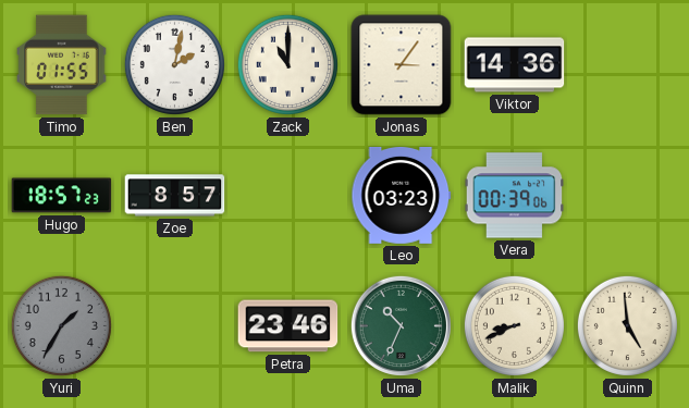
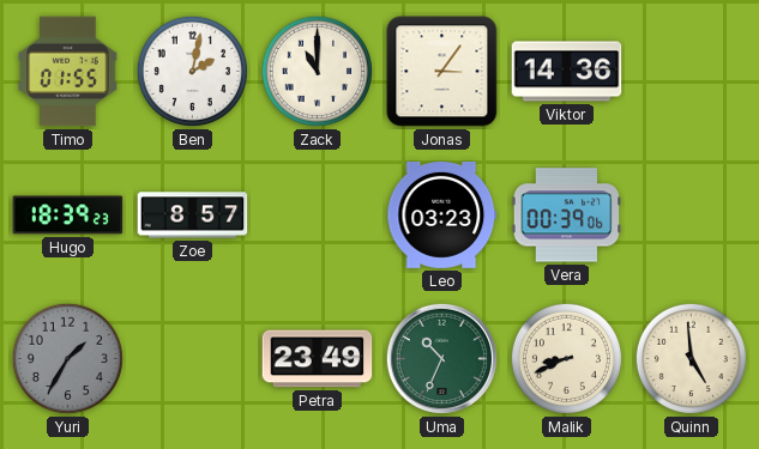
Hugo: 18:57 -> 18:39 (68, 216)
Petra: 23:46 -> 23:49 (318, 359)
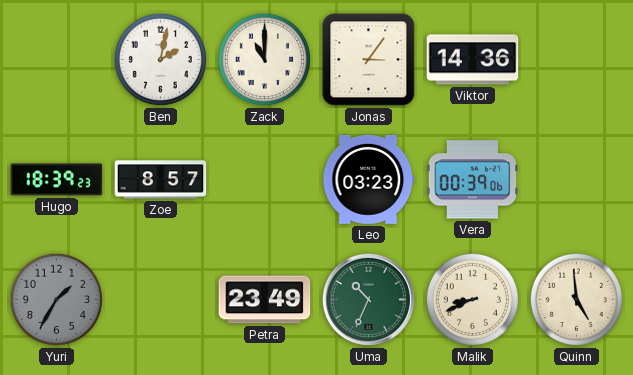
Timo: 01:55 -> none (68, 72)
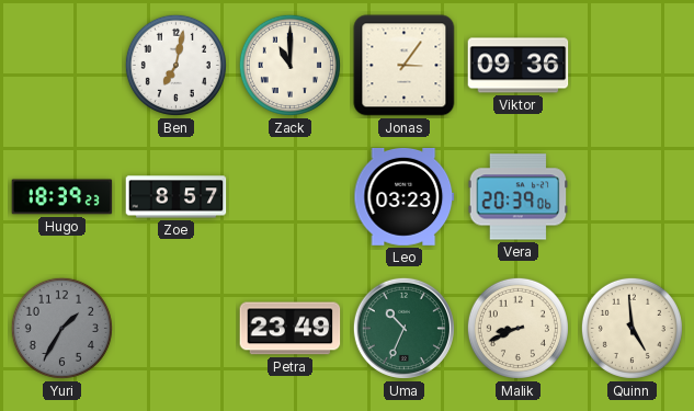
Ben: 2:02 -> 7:02 (175, 65)
Viktor: 14:36 -> 09:36 (519, 66)
Vera: 00:39 -> 20:39 (519, 197)
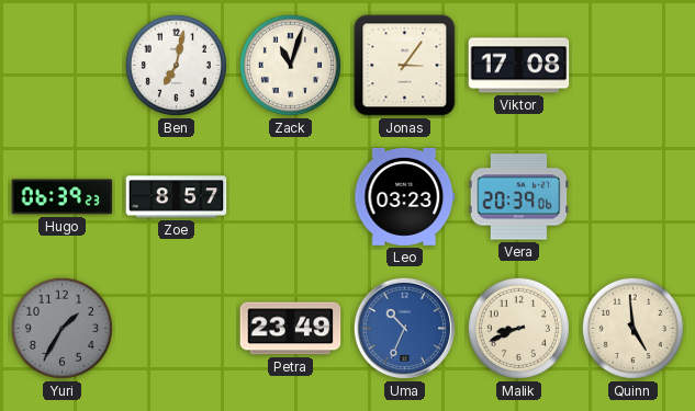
Zack: 11:00 -> 11:03 (290, 65)
Viktor: 09:36 -> 17:08 (519, 66)
Hugo: 18:39 -> 06:39 (63, 197)
Uma dial: green -> blue (404, 328)
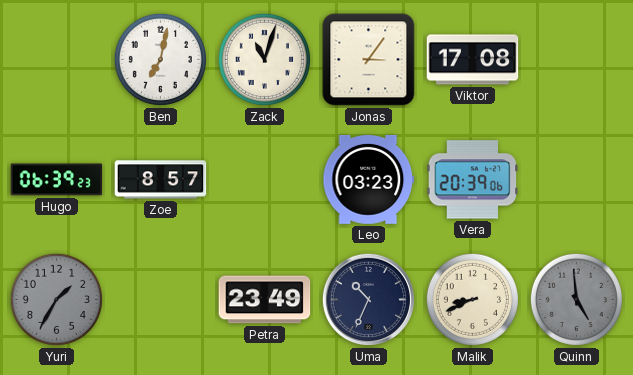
Uma dial: blue -> navy (368, 299)
Quinn dial: cream -> grey (576, 299)
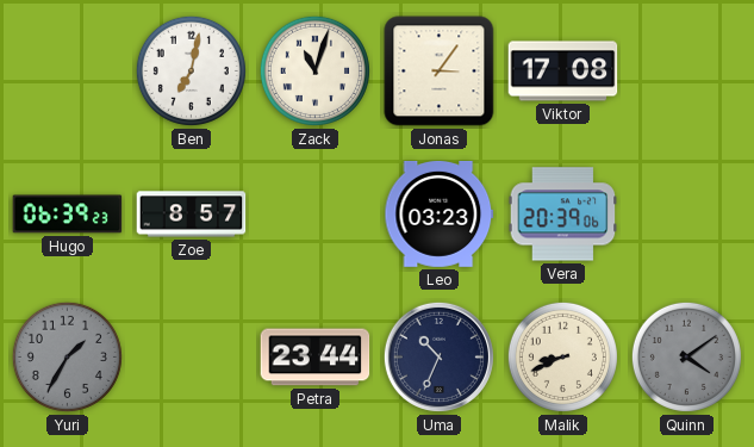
Petra: 23:49 -> 23:44 (316, 358)
Quinn: 4:59 -> 4:09 (686, 356)
